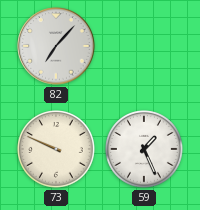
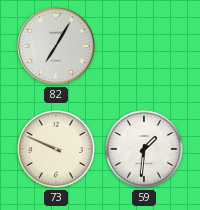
82: 7:07 -> 7:05 (56, 46)
59: 1:26 -> 1:31 (145, 150)
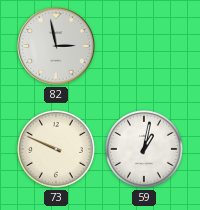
82: 7:05 -> 2:58 (56, 46)
59: 1:31 -> 1:02 (145, 150)
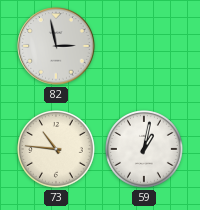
73: 9:49 -> 10:46 (57, 150)
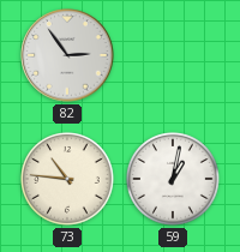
82: 2:58 -> 2:54 (67, 55)
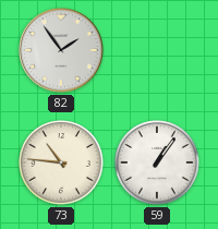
82: 2:54 -> 1:54 (61, 50)
59: 1:02 -> 1:06 (158, 164)
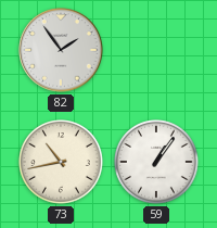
73: 10:46 -> 10:43 (62, 163)
